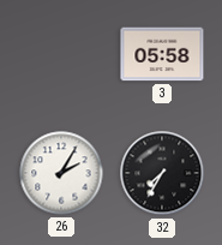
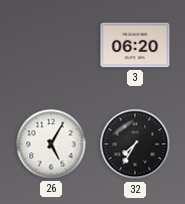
3: 05:58 -> 06:20 (135, 45)
26: 2:05 -> 5:05 (51, 144)
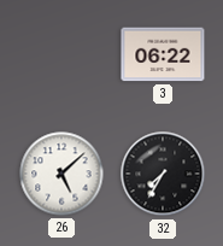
3: 06:20 -> 06:22 (163, 54)
26: 5:05 -> 5:08 (61, 174)
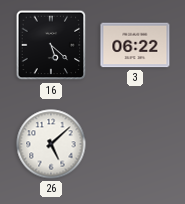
16: none -> 5:22 (51, 45)
32: 7:35 -> none (163, 174)
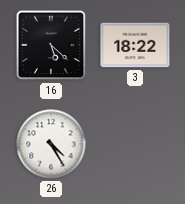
3: 06:22 -> 18:22 (135, 45)
26: 5:08 -> 4:25 (51, 144)
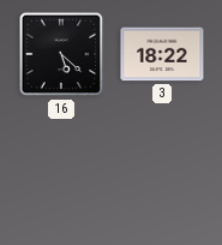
26: 4:25 -> none (51, 144)
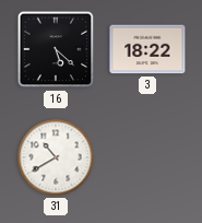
31: none -> 10:40 (56, 157)
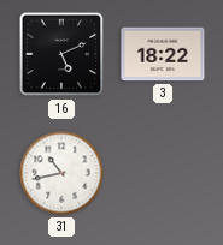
16: 5:22 -> 5:11 (61, 54)
31: 10:40 -> 10:43 (61, 173)
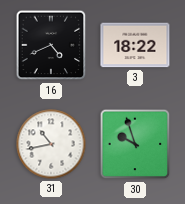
16: 5:11 -> 4:41 (51, 45)
30: none -> 9:57 (135, 144)
